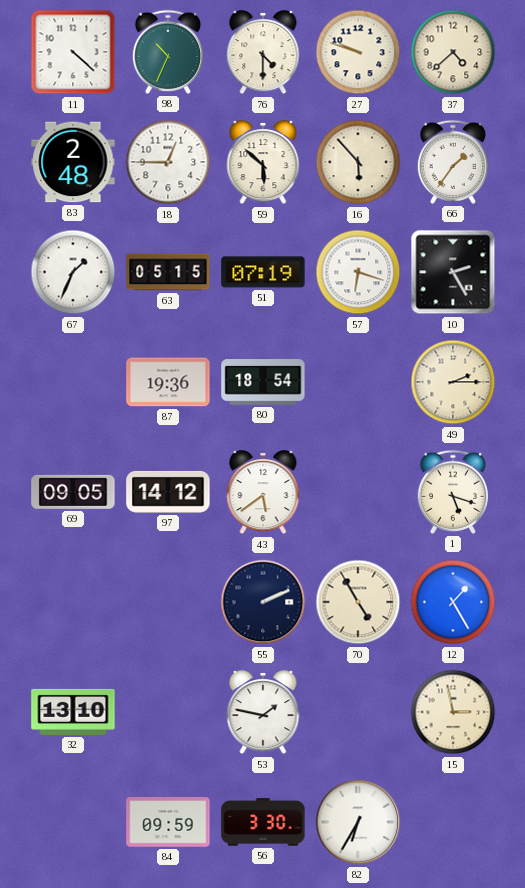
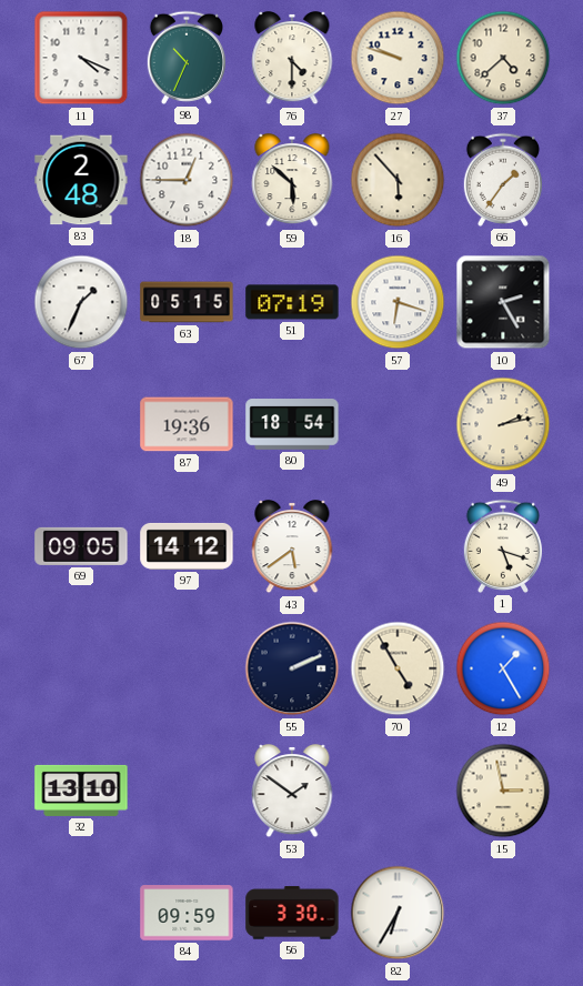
11: 4:22 -> 4:19 (81, 58)
49: 2:15 -> 2:13 (503, 424)
53: 1:47 -> 1:51 (292, 792)
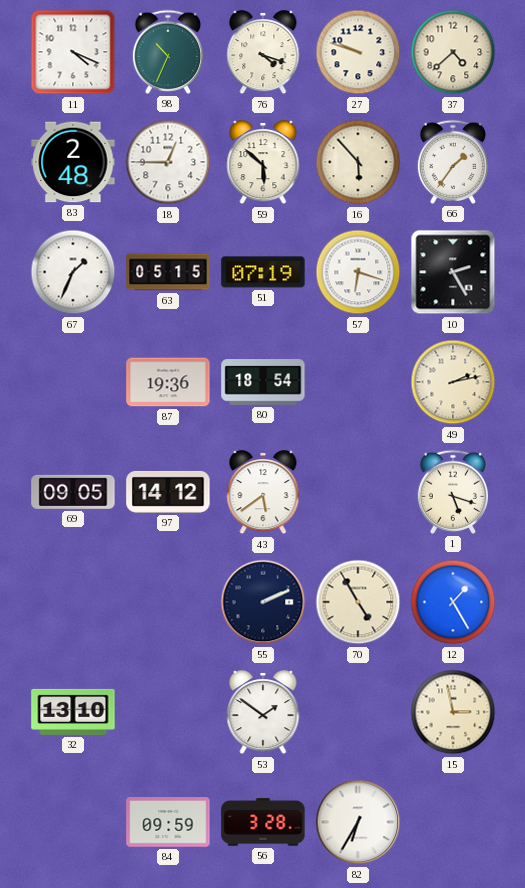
76: 4:30 -> 4:18 (263, 53)
56: 3:30 -> 3:28 (263, 822)
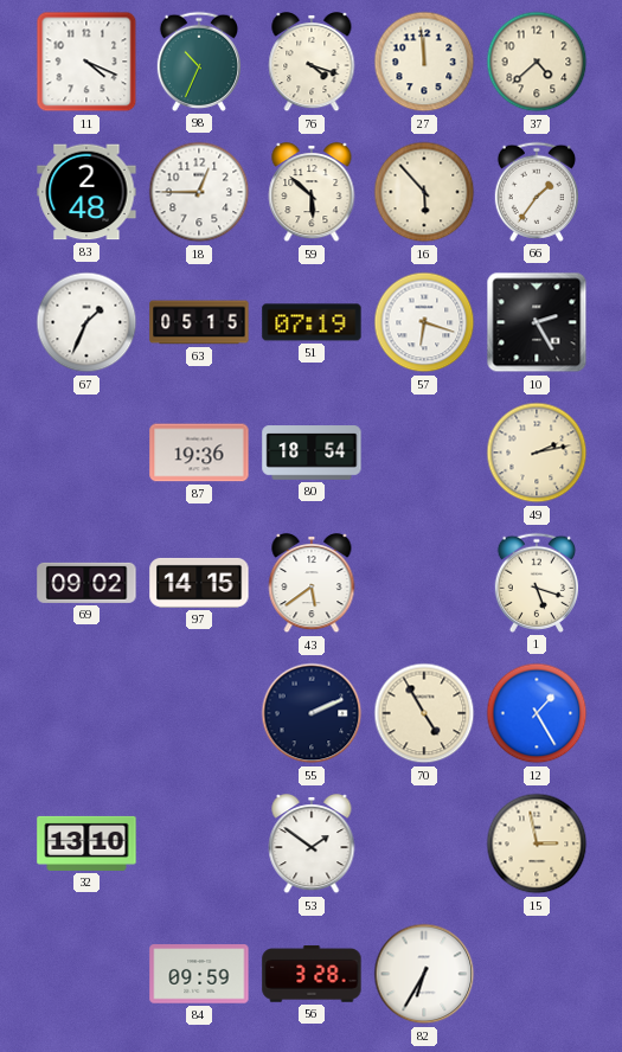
27: 9:48 -> 11:59 (424, 62)
69: 09:05 -> 09:02 (86, 583)
97: 14:12 -> 14:15 (199, 583)
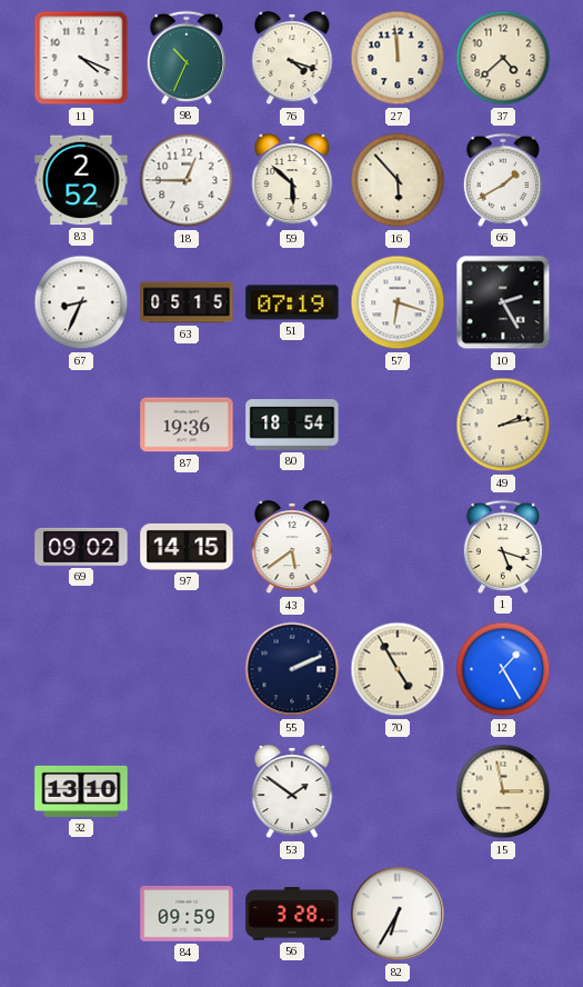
83: 2:48 -> 2:52 (81, 180)
66: 1:36 -> 1:40 (502, 180)
67: 1:34 -> 8:34 (81, 302)
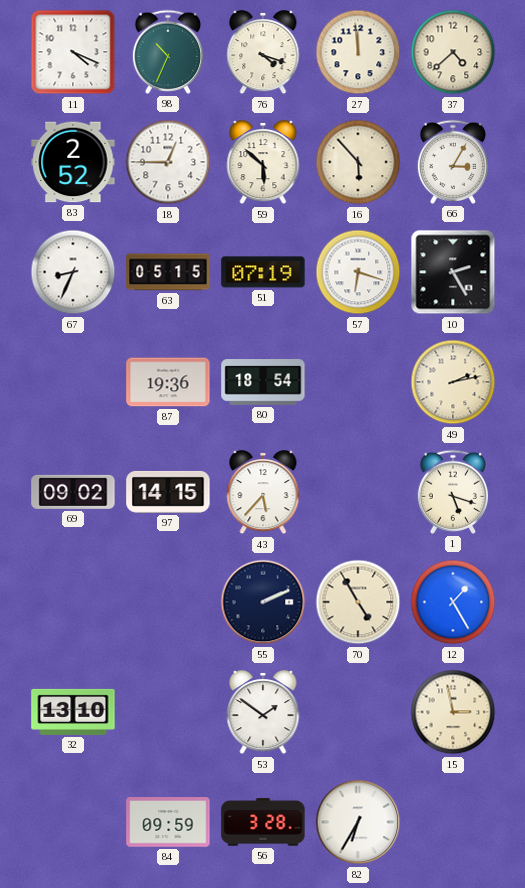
66: 1:40 -> 3:05 (452, 162)
43: 5:39 -> 5:37 (263, 493)
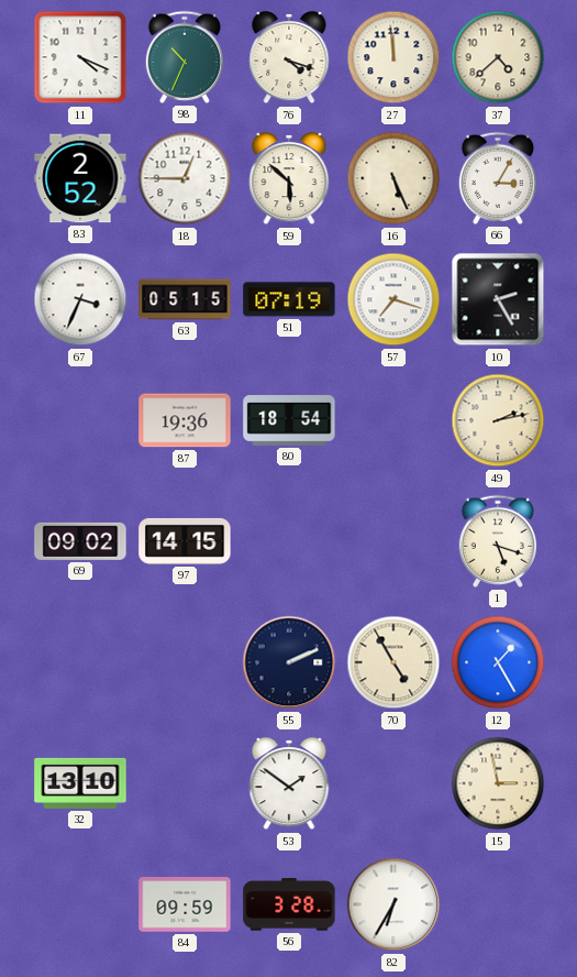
16: 5:53 -> 5:26 (393, 178)
67: 8:34 -> 3:34 (80, 299)
57: 6:18 -> 7:18 (393, 299)
43: 5:37 -> none (263, 493)
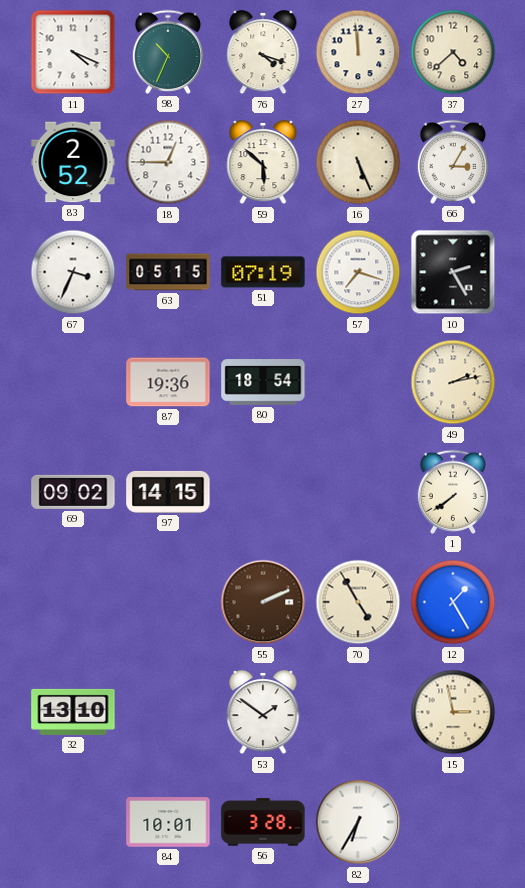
1: 5:18 -> 7:39 (452, 492)
55 dial: navy -> brown (263, 602)
84: 09:59 -> 10:01 (168, 822)
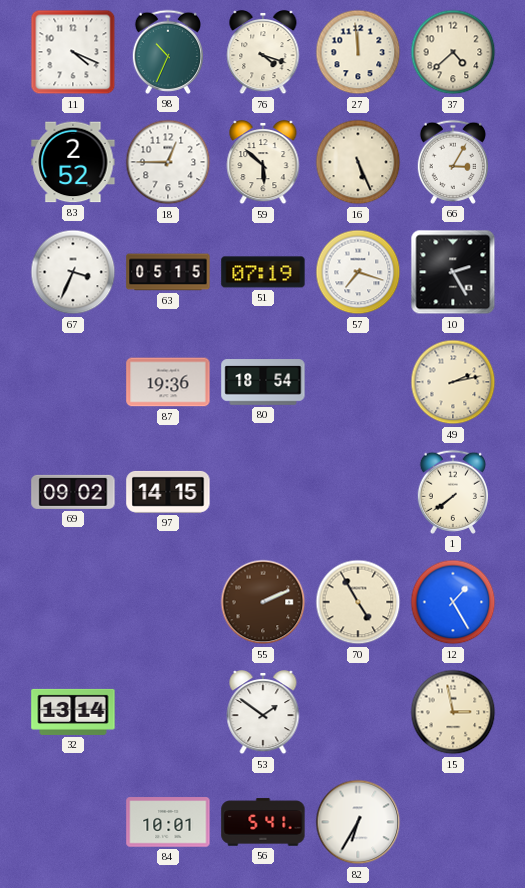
32: 13:10 -> 13:14 (73, 712)
56: 3:28 -> 5:41 (263, 822)
